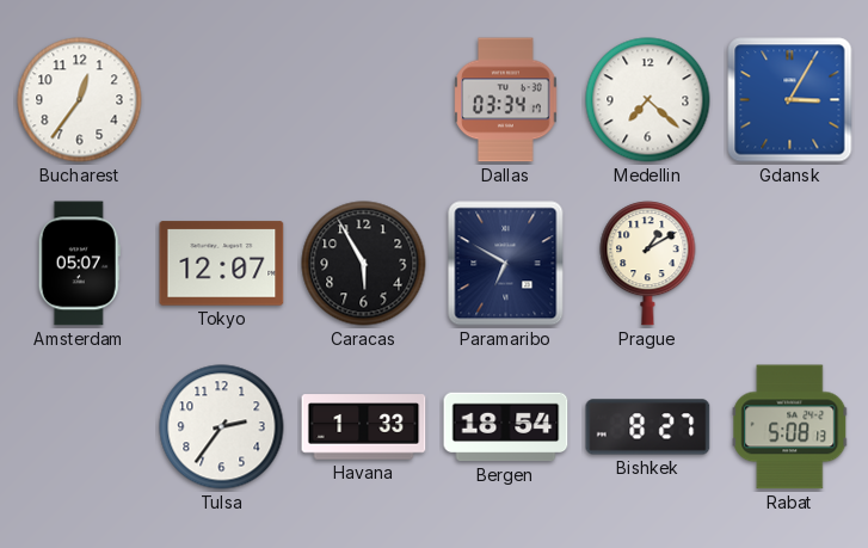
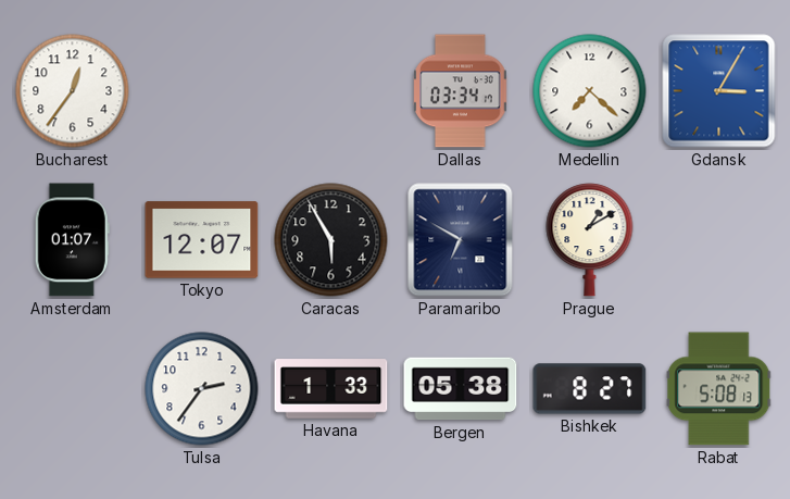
Amsterdam: 05:07 -> 01:07 (72, 240)
Bergen: 18:54 -> 05:38 (461, 389)
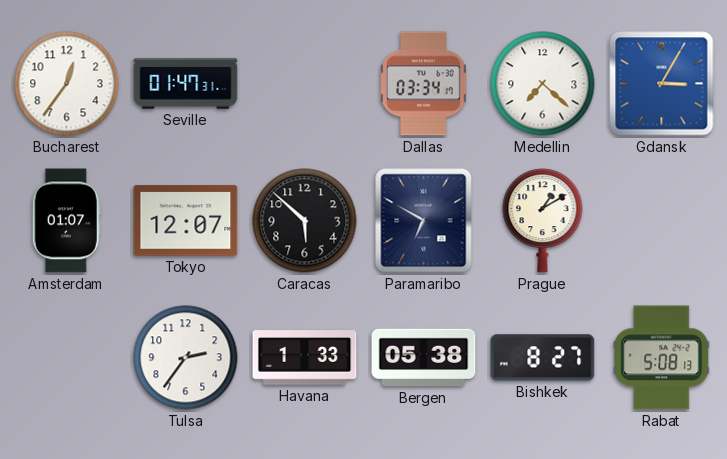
Seville: none -> 01:47 (186, 84)
Caracas: 5:55 -> 5:52 (305, 221)
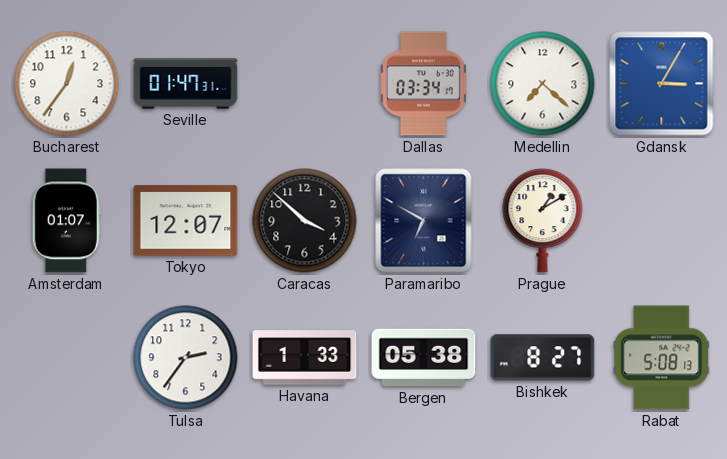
Caracas: 5:52 -> 3:52 (305, 221)
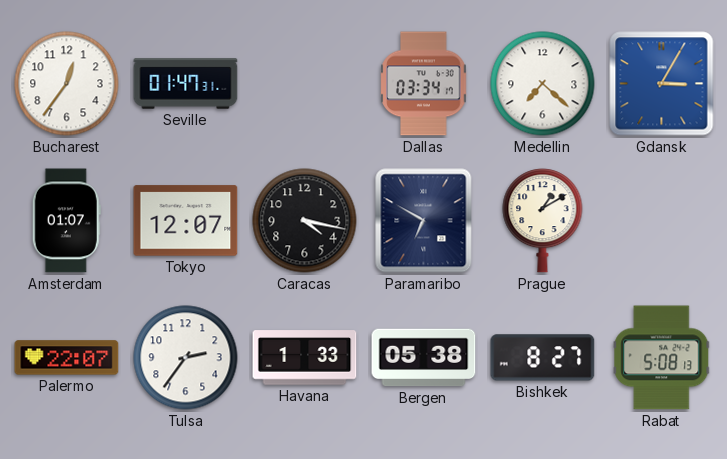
Caracas: 3:52 -> 4:17 (305, 221)
Palermo: none -> 22:07 (67, 358)
